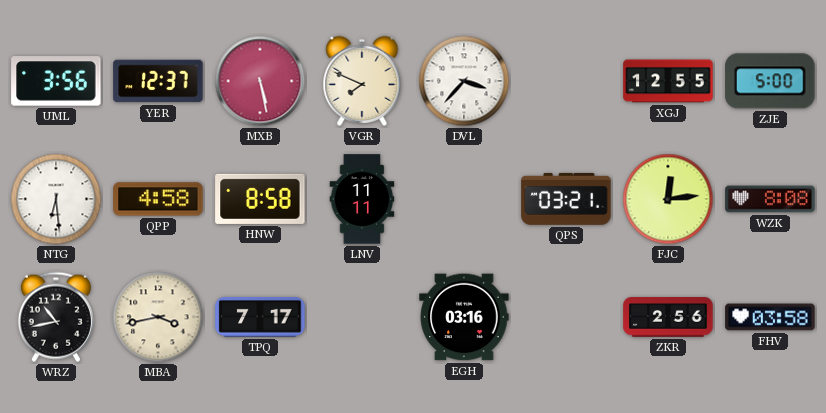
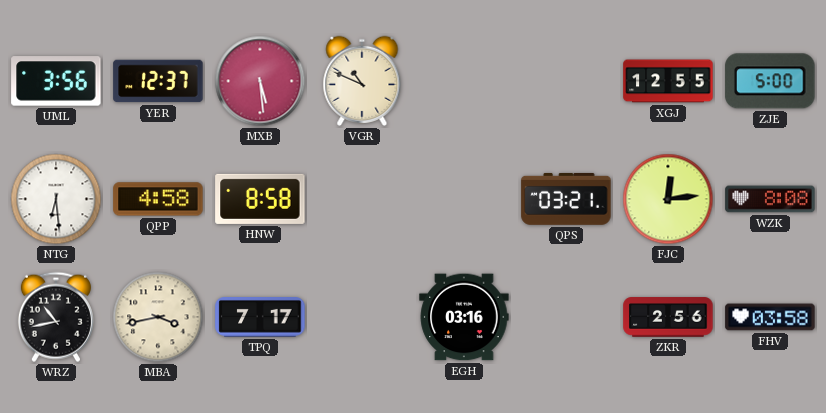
MXB: 5:28 -> 5:29 (260, 81)
VGR: 7:49 -> 10:49 (362, 81)
DVL: 3:37 -> none (464, 81)
LNV: 11:11 -> none (362, 199)
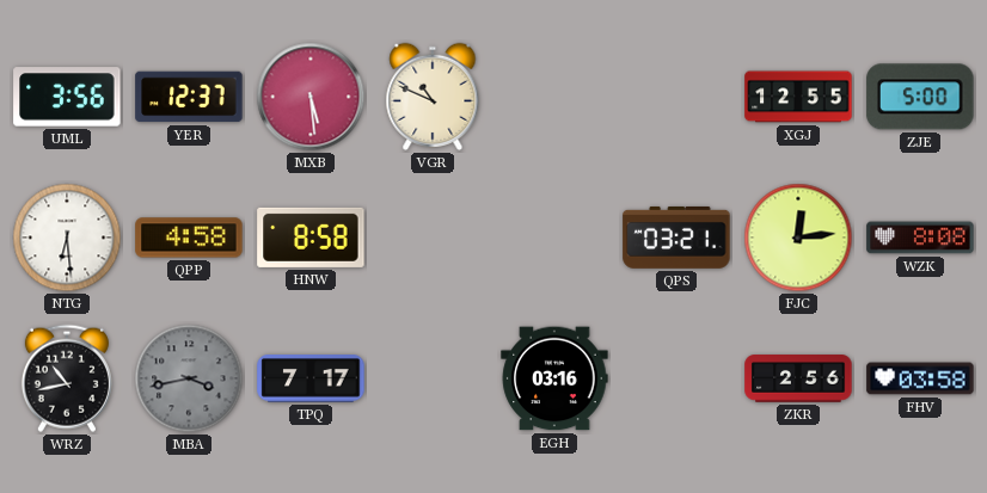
MBA dial: cream -> grey (189, 378)
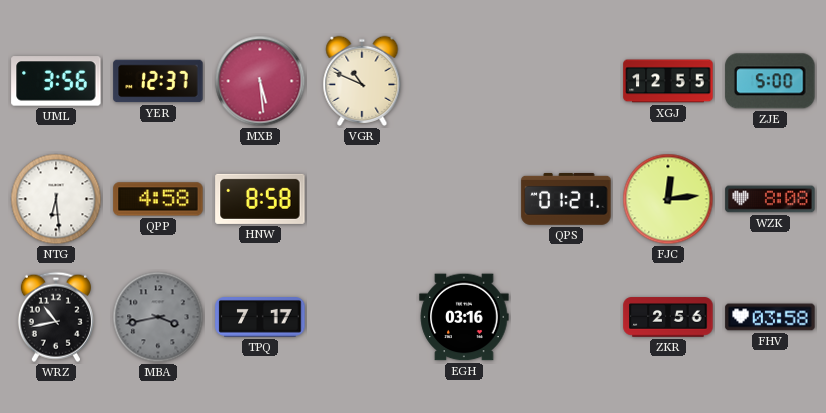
QPS: 03:21 -> 01:21 (566, 199)
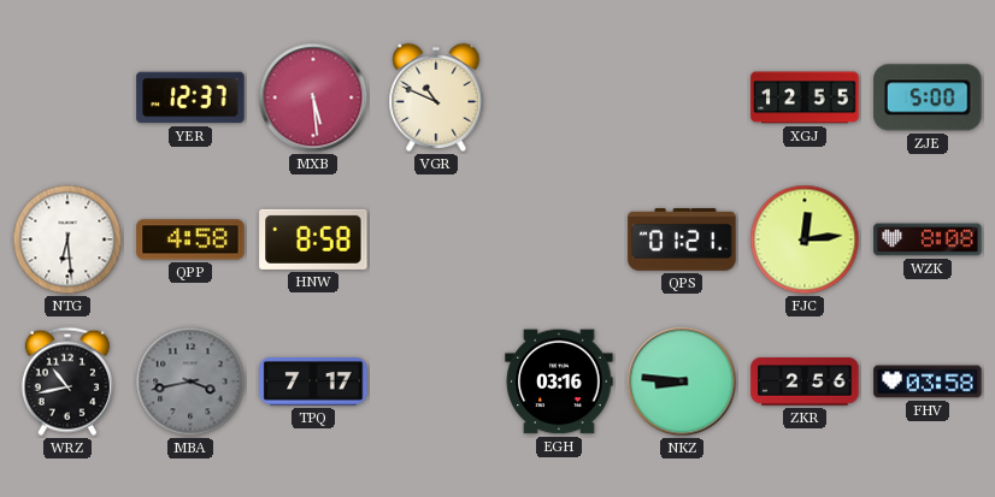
UML: 3:56 -> none (56, 81)
NKZ: none -> 8:46 (682, 381)
